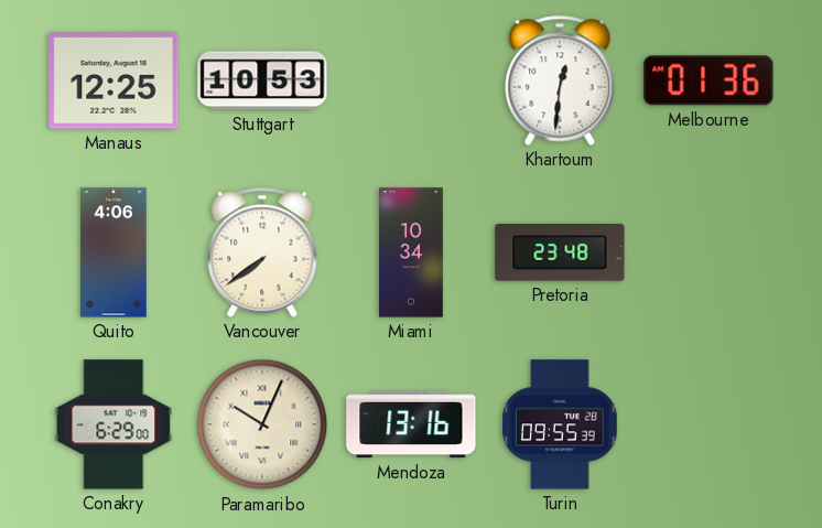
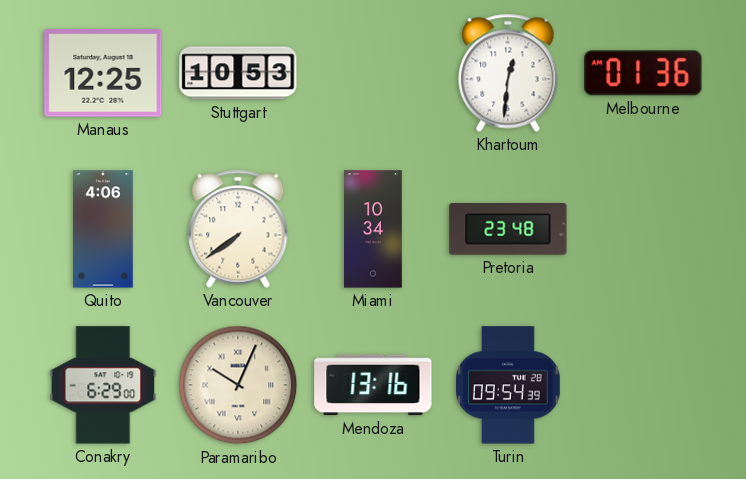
Turin: 09:55 -> 09:54 (508, 385)
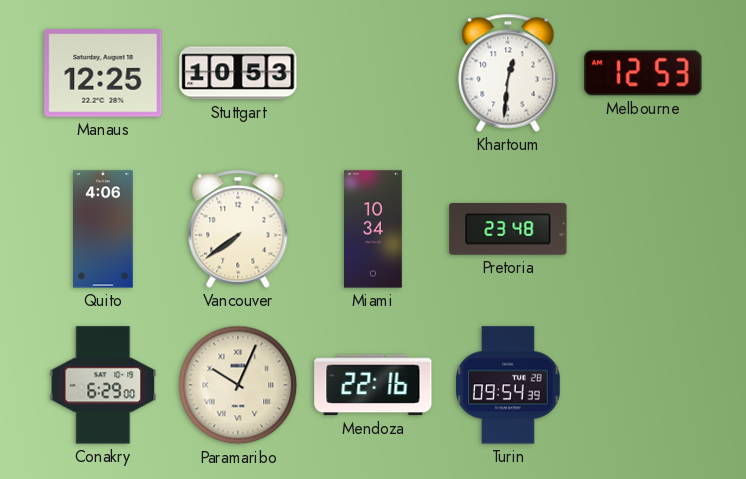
Melbourne: 01:36 -> 12:53 (643, 73)
Mendoza: 13:16 -> 22:16 (373, 385)
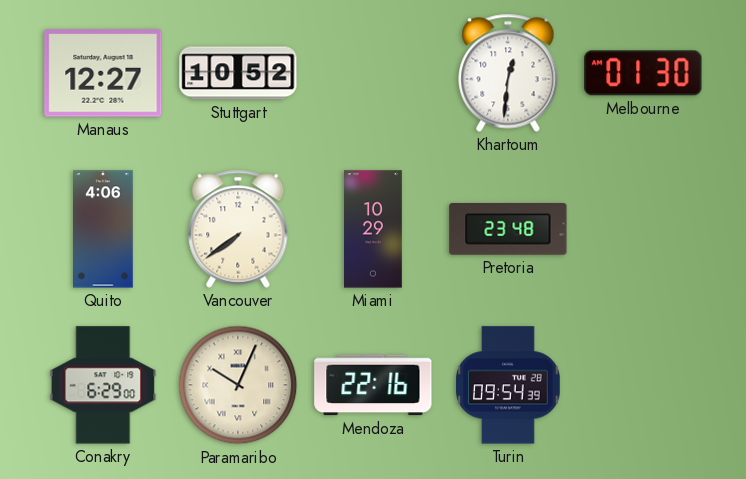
Manaus: 12:25 -> 12:27 (103, 73)
Stuttgart: 10:53 -> 10:52 (238, 73)
Melbourne: 12:53 -> 01:30 (643, 73)
Miami: 10:34 -> 10:29 (374, 229)
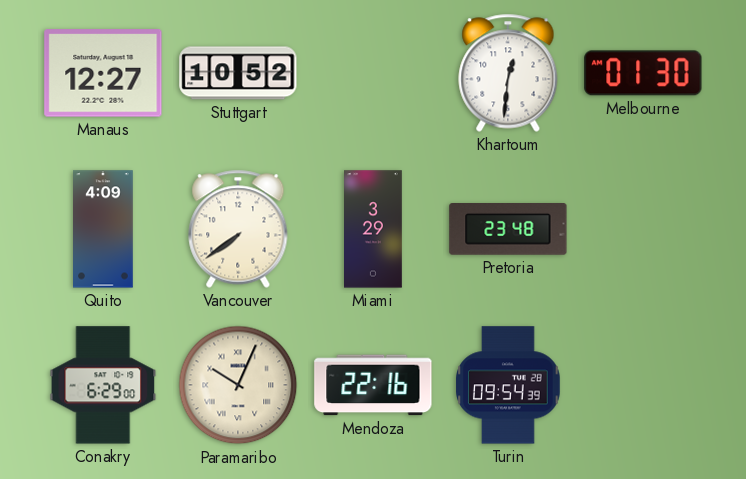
Quito: 4:06 -> 4:09 (104, 229)
Miami: 10:29 -> 3:29 (374, 229)
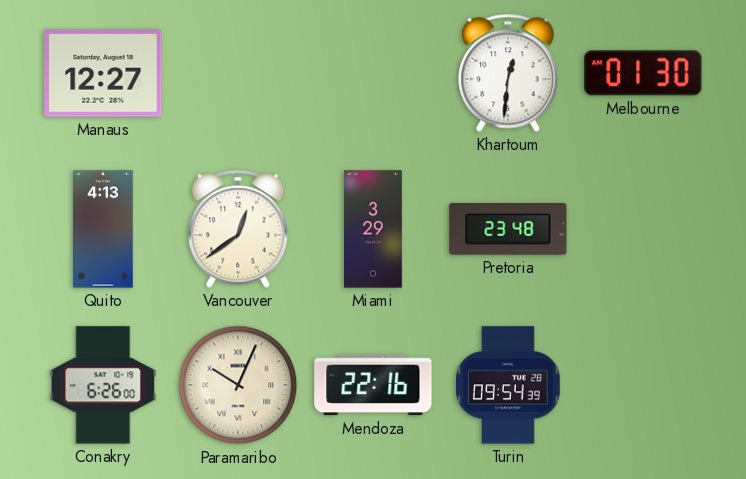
Stuttgart: 10:52 -> none (238, 73)
Quito: 4:09 -> 4:13 (104, 229)
Vancouver: 7:39 -> 12:39 (238, 229)
Conakry: 6:29 -> 6:26 (103, 385)
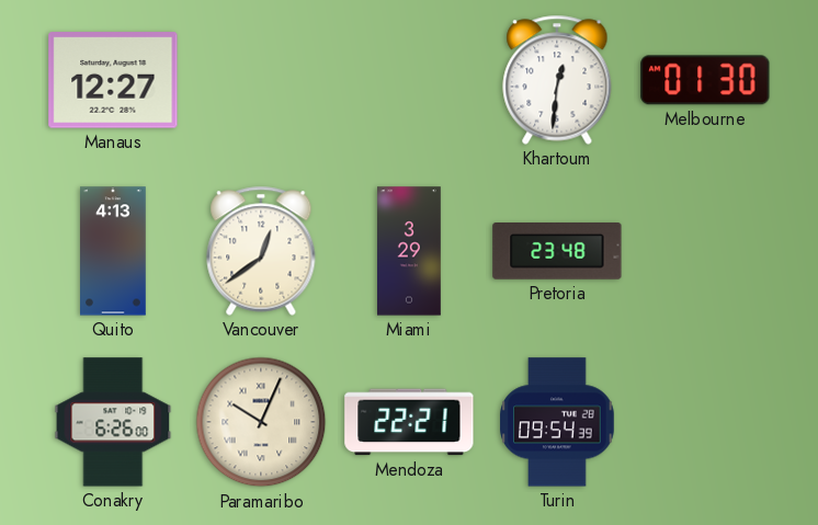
Mendoza: 22:16 -> 22:21 (409, 422)
